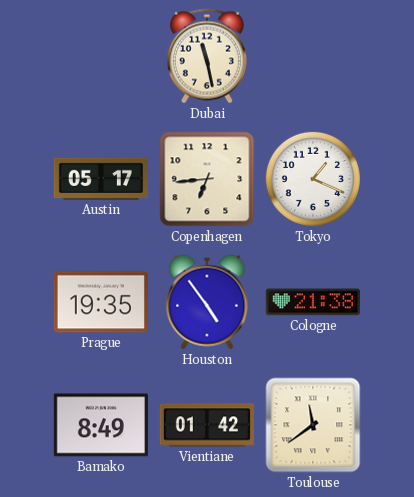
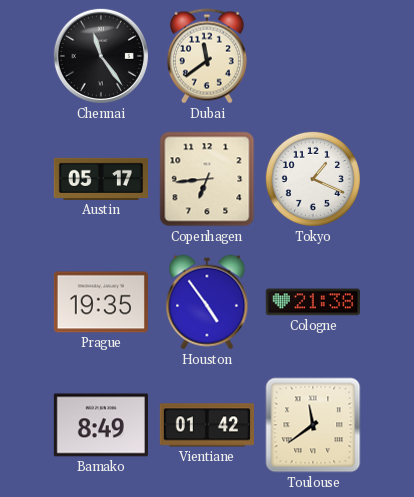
Chennai: none -> 11:24 (101, 56)
Dubai: 11:28 -> 11:39 (207, 56)
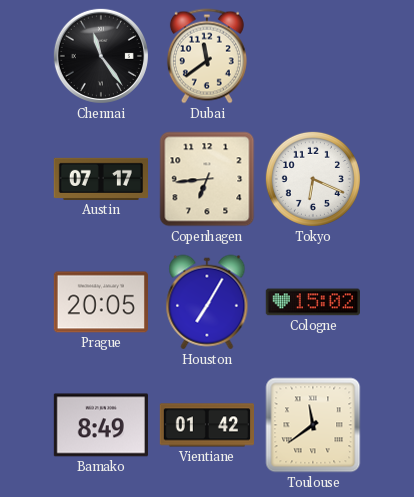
Austin: 05:17 -> 07:17 (100, 179)
Tokyo: 1:19 -> 6:19 (313, 179)
Prague: 19:35 -> 20:05 (101, 302)
Houston: 4:54 -> 7:05 (207, 302)
Cologne: 21:38 -> 15:02 (313, 302)
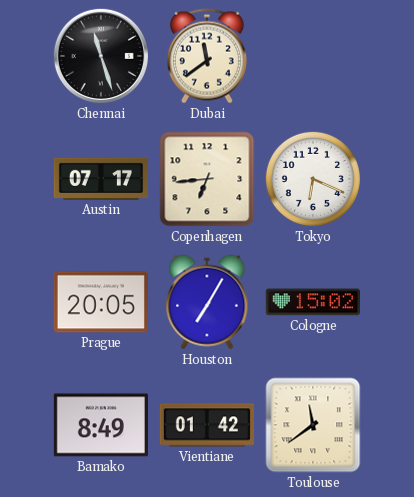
Chennai: 11:24 -> 11:27 (101, 56)
